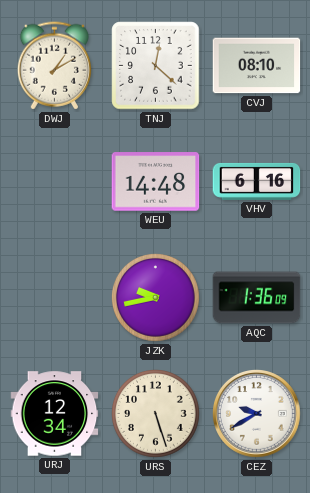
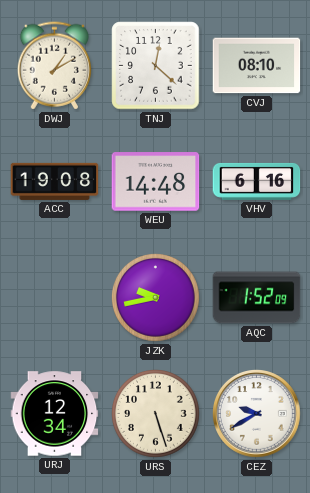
ACC: none -> 19:08 (55, 181)
AQC: 1:36 -> 1:52 (257, 298)
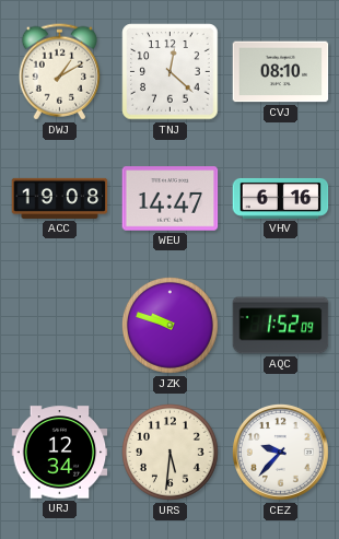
WEU: 14:48 -> 14:47 (171, 199)
JZK: 9:43 -> 9:48 (171, 326)
URS: 5:27 -> 5:31 (171, 453)
CEZ: 9:40 -> 9:37 (281, 453)
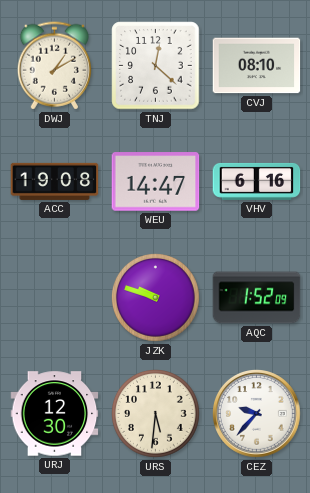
URJ: 12:34 -> 12:30 (55, 414)
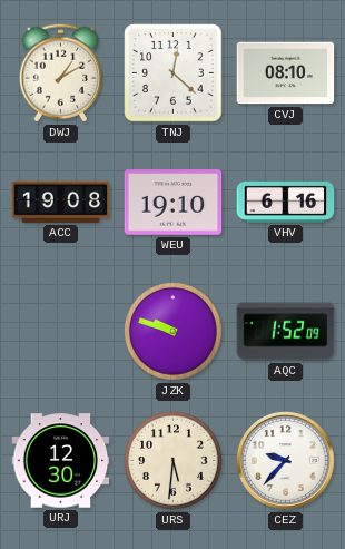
WEU: 14:47 -> 19:10 (174, 203)
